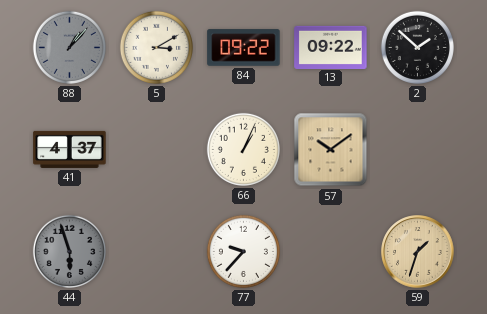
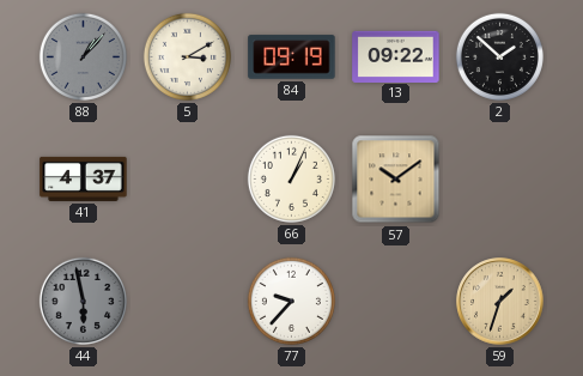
84: 09:22 -> 09:19 (292, 57)
44: 5:57 -> 5:58 (83, 301)
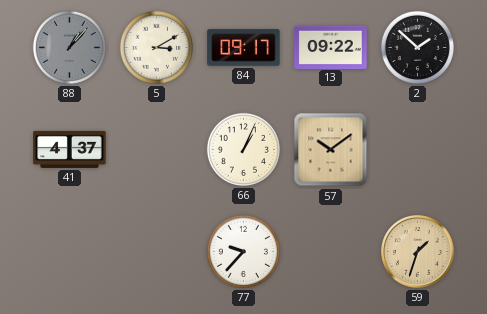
84: 09:19 -> 09:17 (244, 48)
44: 5:58 -> none (83, 301)
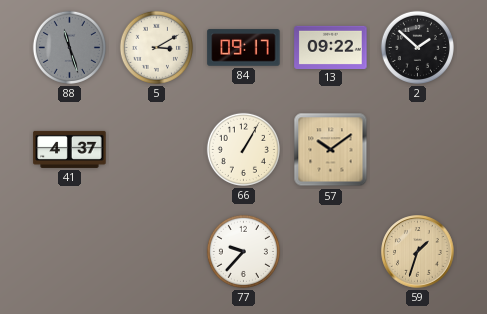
88: 1:07 -> 11:27 (69, 47)
66: 1:04 -> 1:05 (243, 149)
